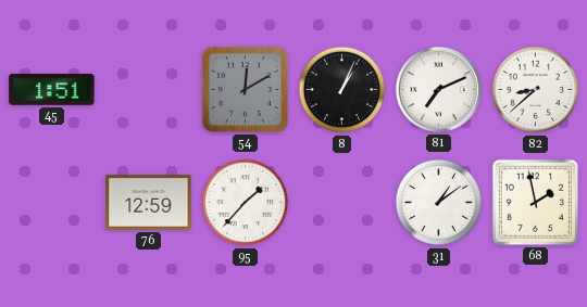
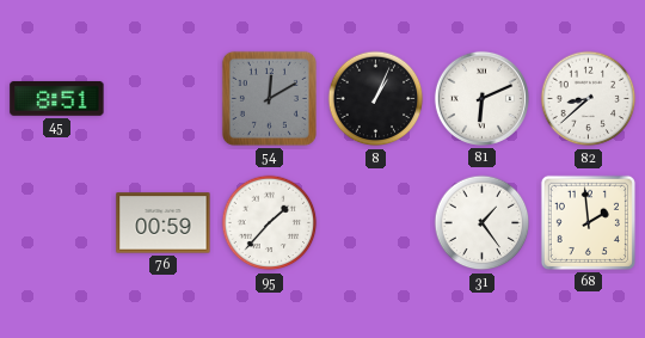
45: 1:51 -> 8:51 (57, 98)
81: 7:11 -> 6:11 (481, 98)
76: 12:59 -> 00:59 (164, 223)
31: 1:09 -> 1:24 (483, 223)
68: 1:58 -> 1:59 (588, 222)
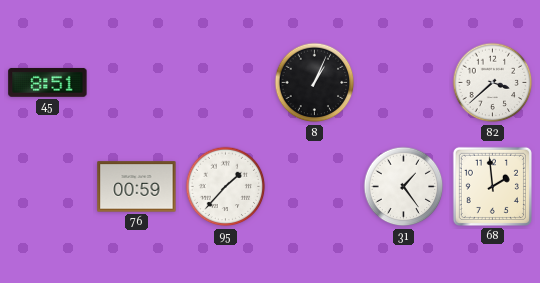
54: 12:10 -> none (269, 98)
81: 6:11 -> none (481, 98)
82: 8:38 -> 3:38 (493, 83)
